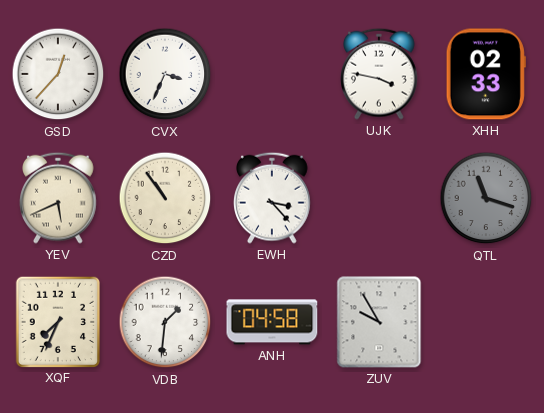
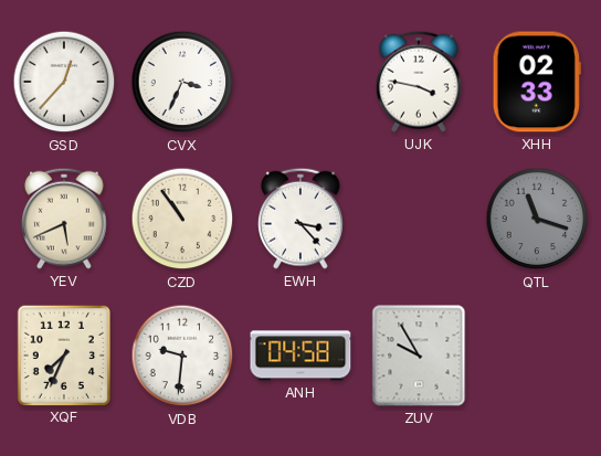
VDB: 1:31 -> 9:31 (182, 356)
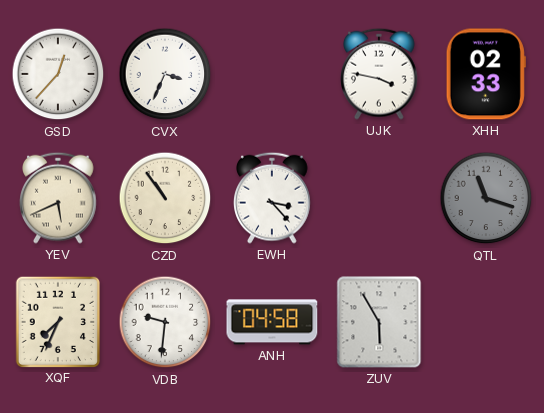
ZUV: 9:55 -> 5:55 (379, 322)
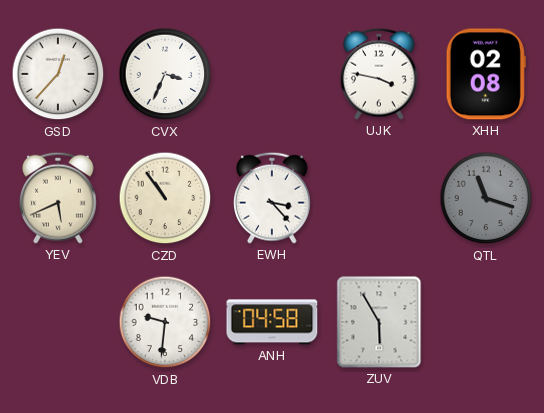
XHH: 02:33 -> 02:08 (486, 74)
XQF: 7:34 -> none (57, 321)
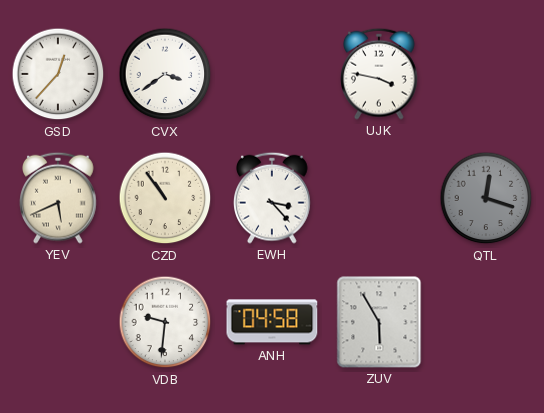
CVX: 3:34 -> 3:39 (165, 74)
XHH: 02:08 -> none (486, 74)
QTL: 11:18 -> 12:18 (486, 198)
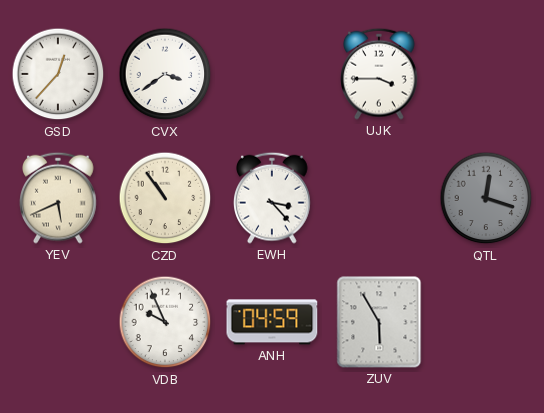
UJK: 3:47 -> 3:45 (380, 74)
VDB: 9:31 -> 9:56 (165, 322)
ANH: 04:58 -> 04:59 (272, 322)
